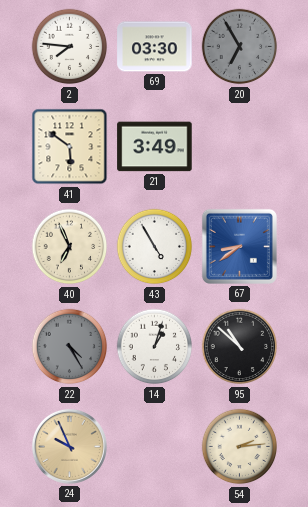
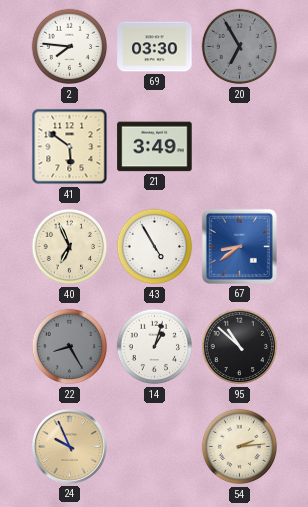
22: 4:25 -> 8:25 (70, 347)
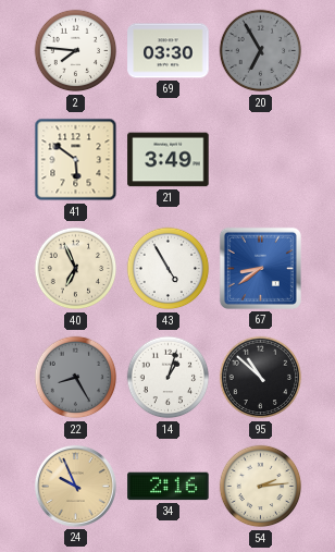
34: none -> 2:16 (169, 487)
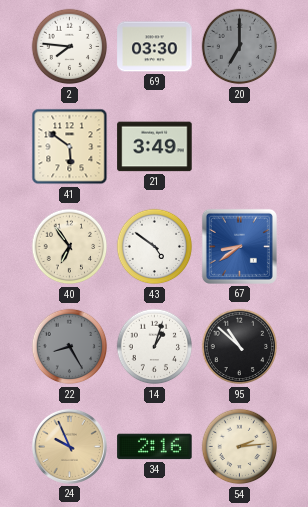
20: 6:55 -> 7:00 (240, 47)
40: 6:56 -> 6:54 (70, 247)
43: 4:55 -> 4:51 (155, 247)
